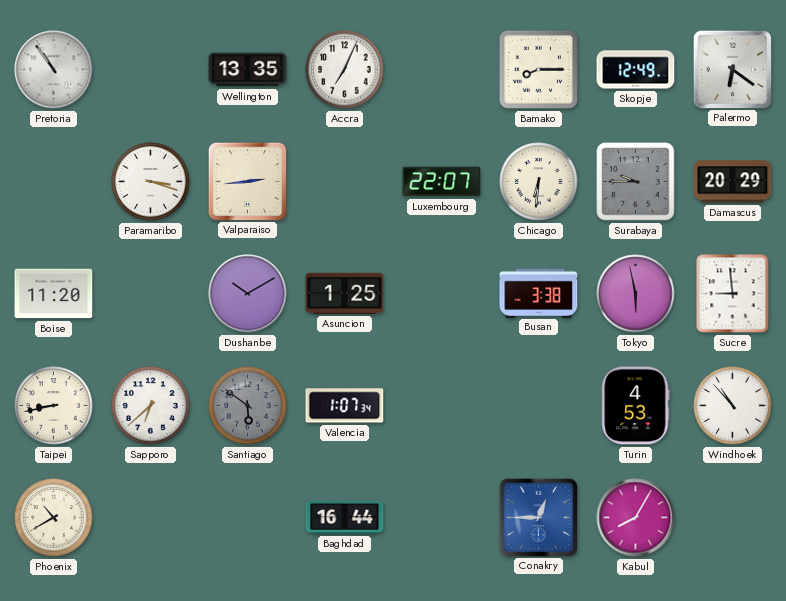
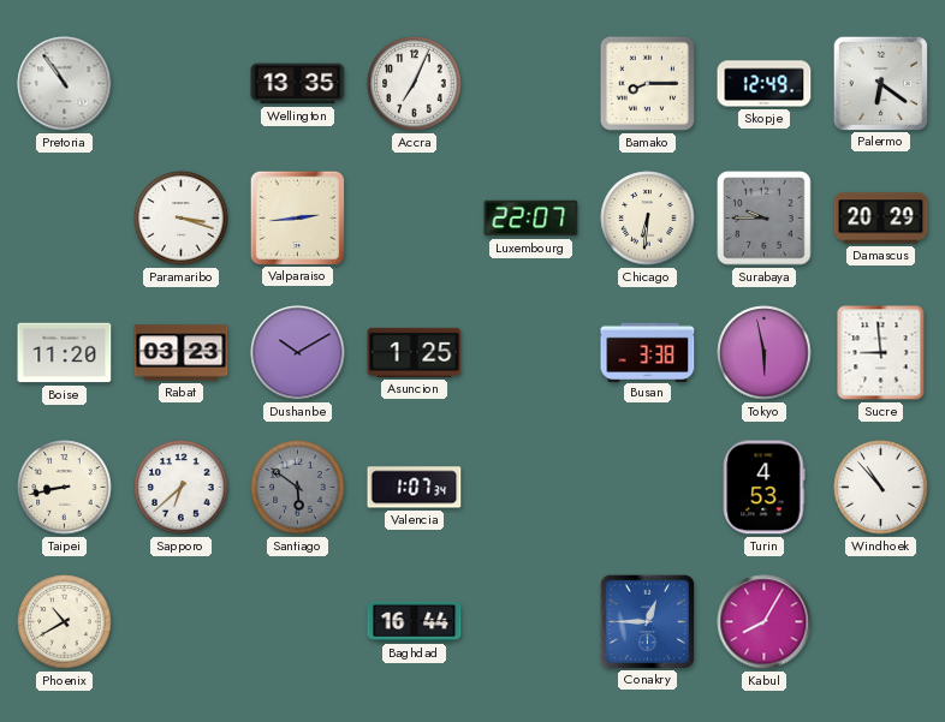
Rabat: none -> 03:23 (182, 353)
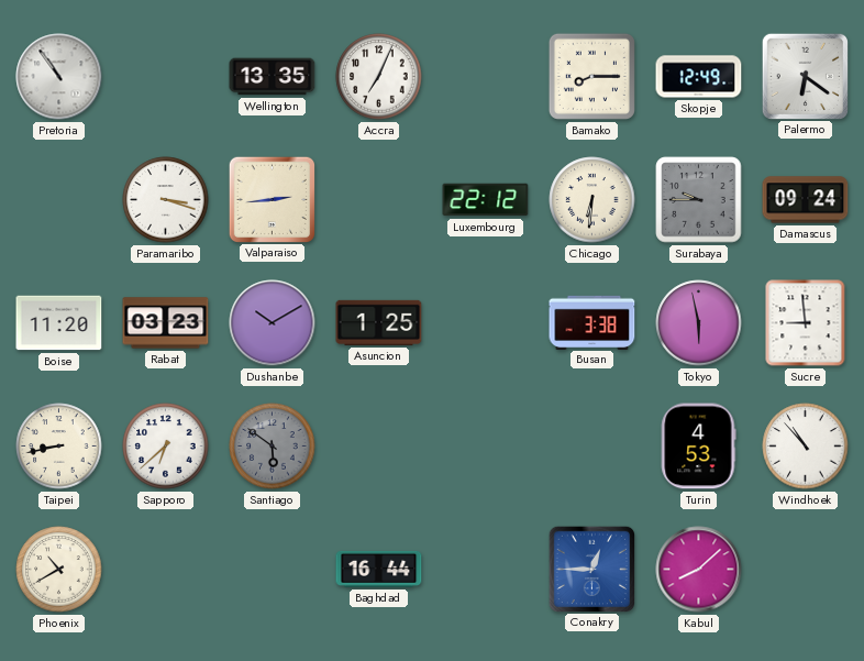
Luxembourg: 22:07 -> 22:12 (486, 200)
Damascus: 20:29 -> 09:24 (806, 200)
Valencia: 1:07 -> none (415, 488)
Kabul: 8:05 -> 8:08 (699, 570)
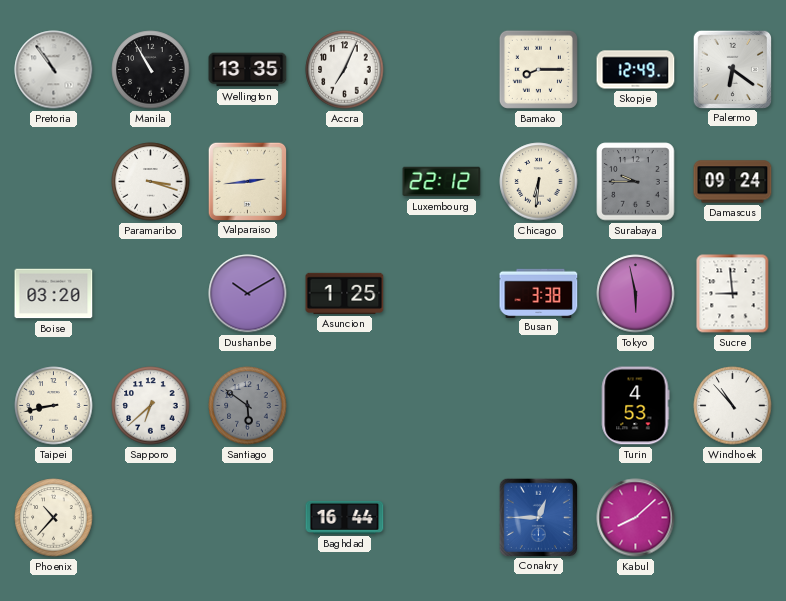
Manila: none -> 10:55 (151, 70)
Boise: 11:20 -> 03:20 (54, 294)
Rabat: 03:23 -> none (166, 323)
Phoenix: 10:40 -> 10:37 (54, 518)
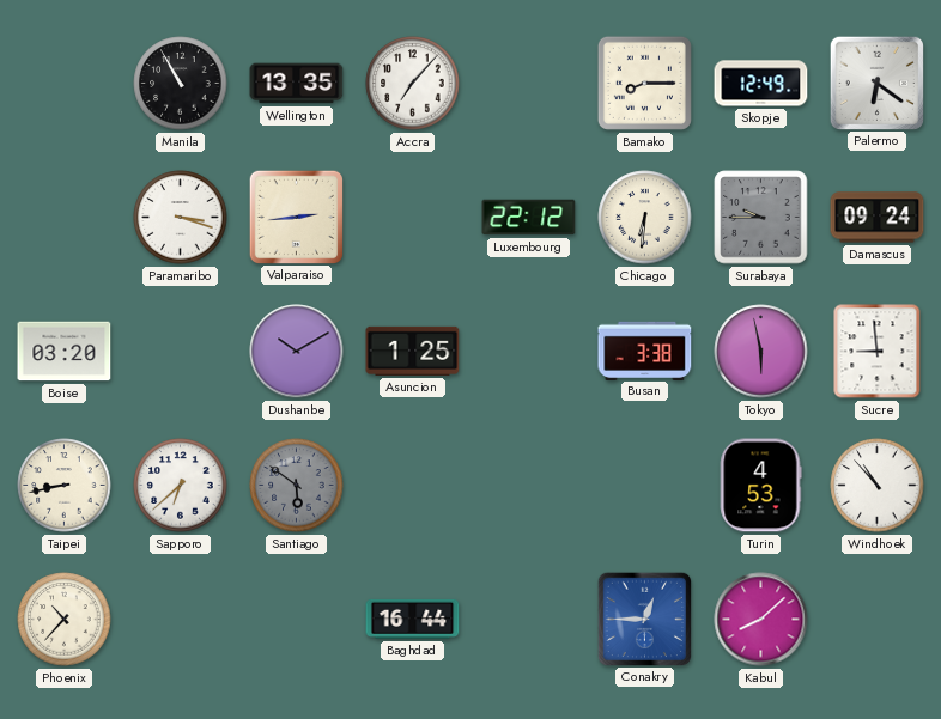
Pretoria: 10:54 -> none (54, 70)
Accra: 7:04 -> 7:07 (413, 84)
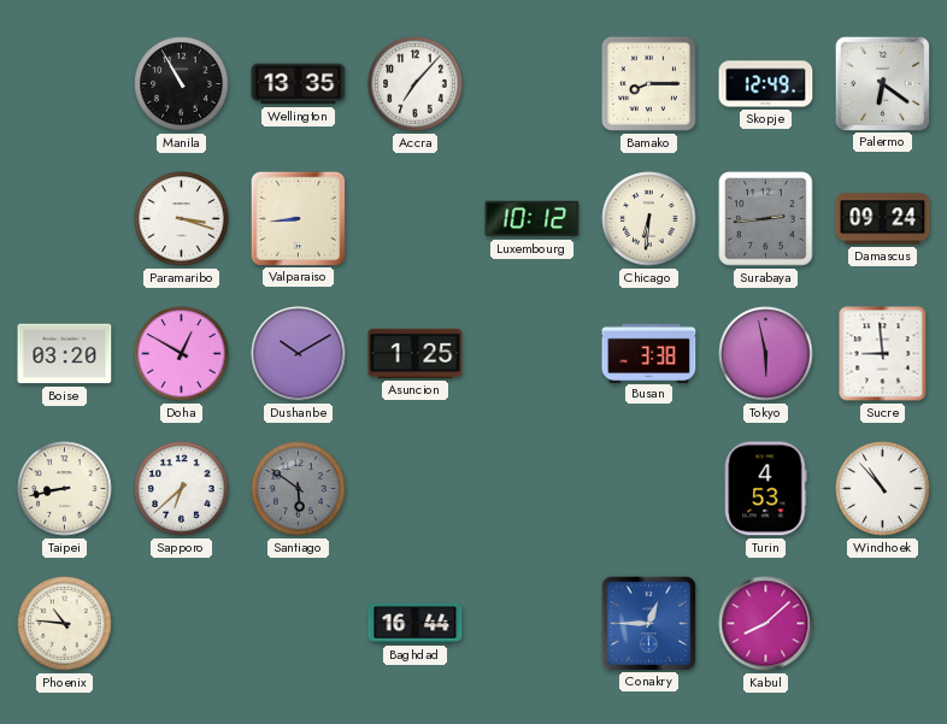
Valparaiso: 2:44 -> 8:44 (298, 218)
Luxembourg: 22:12 -> 10:12 (533, 219)
Surabaya: 9:45 -> 2:44 (766, 219)
Doha: none -> 12:50 (182, 354)
Phoenix: 10:37 -> 10:46 (65, 624)
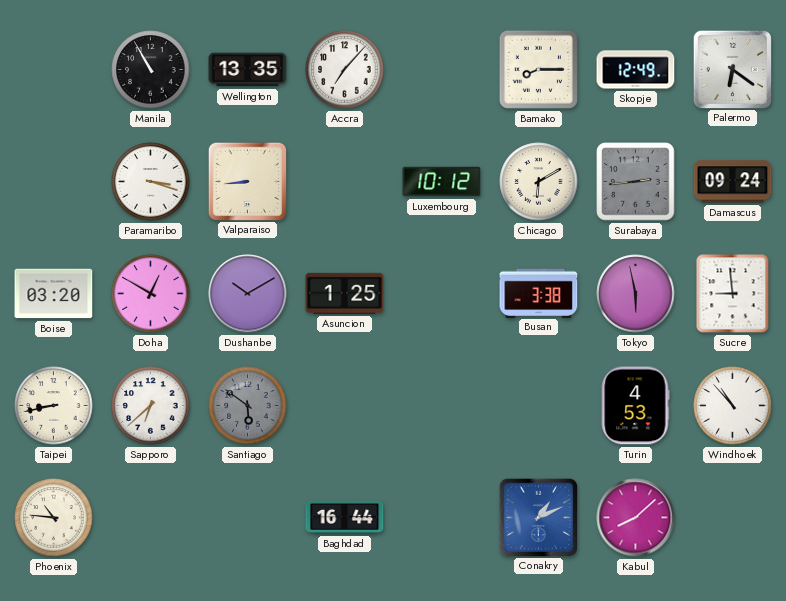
Chicago: 6:31 -> 6:10 (539, 182)
Conakry: 12:45 -> 1:11 (538, 517)
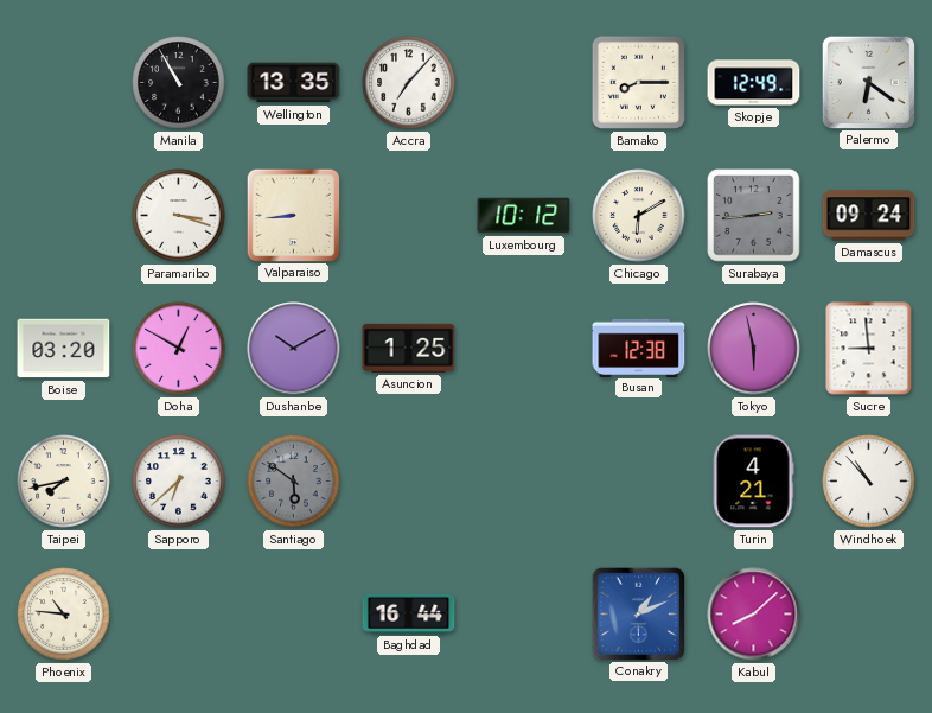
Busan: 3:38 -> 12:38 (639, 348)
Taipei: 8:43 -> 7:43 (64, 482)
Turin: 4:53 -> 4:21 (753, 482)
